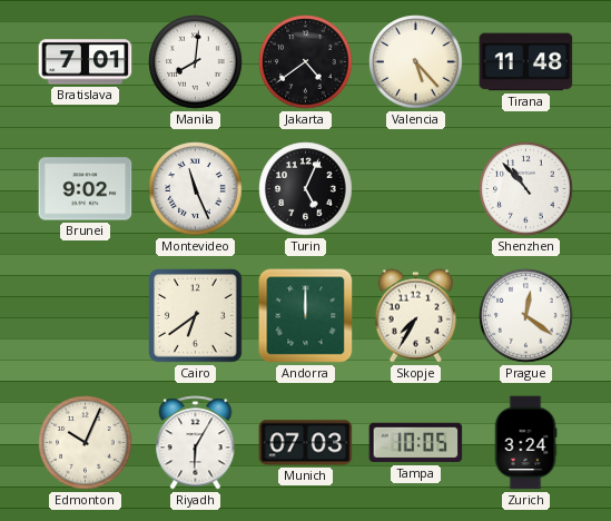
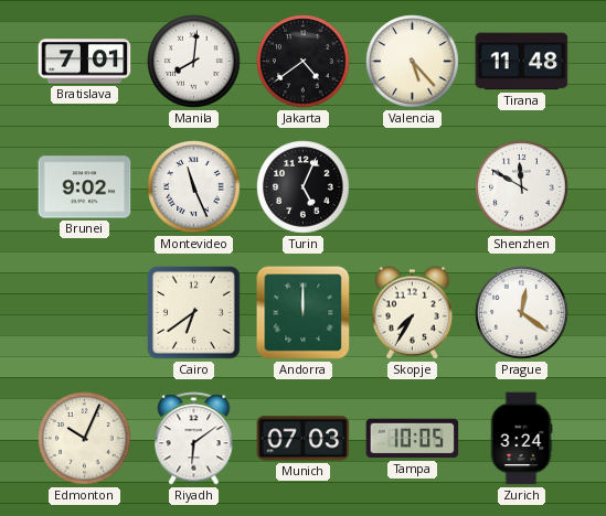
Shenzhen: 10:53 -> 11:50 (522, 187)
Riyadh: 6:05 -> 6:09 (194, 439)
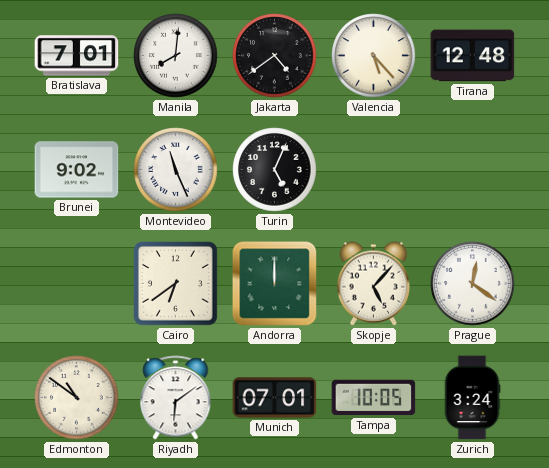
Tirana: 11:48 -> 12:48 (473, 56)
Shenzhen: 11:50 -> none (522, 187)
Skopje: 7:35 -> 5:07 (373, 284)
Edmonton: 10:04 -> 10:51 (77, 398)
Munich: 07:03 -> 07:01 (275, 398)
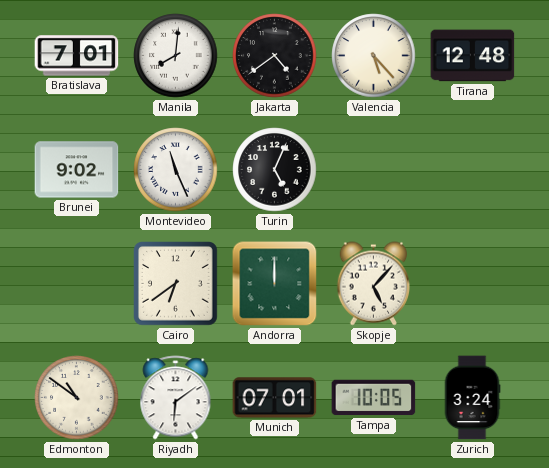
Prague: 12:21 -> none (473, 284)
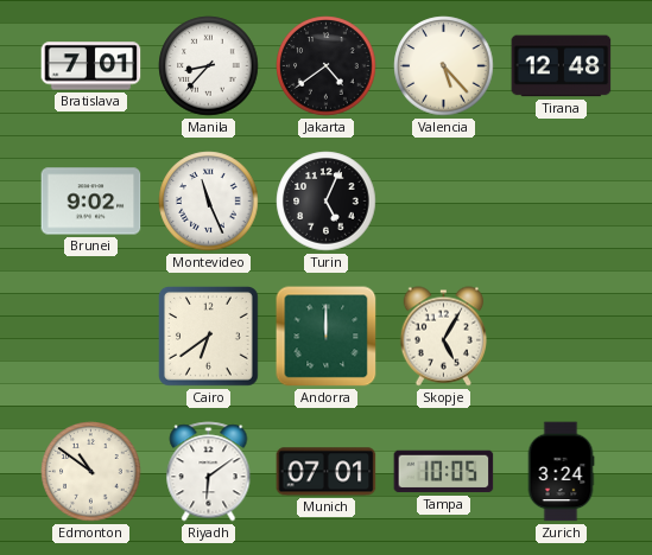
Manila: 8:01 -> 8:37 (209, 66)
Skopje: 5:07 -> 5:05 (443, 337)
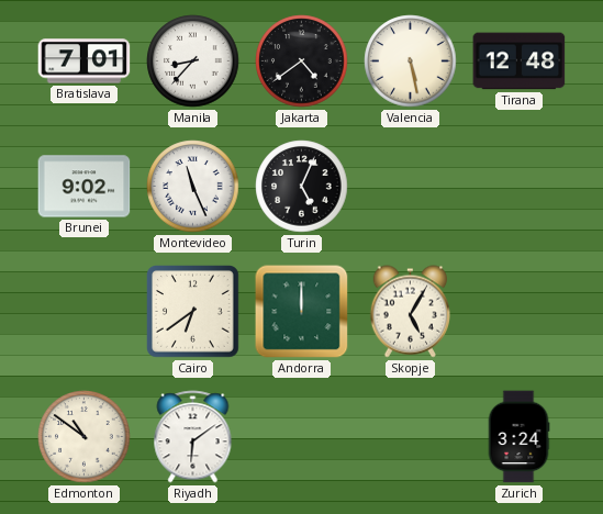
Valencia: 5:23 -> 5:28 (411, 62)
Munich: 07:01 -> none (327, 472)
Tampa: 10:05 -> none (444, 472)
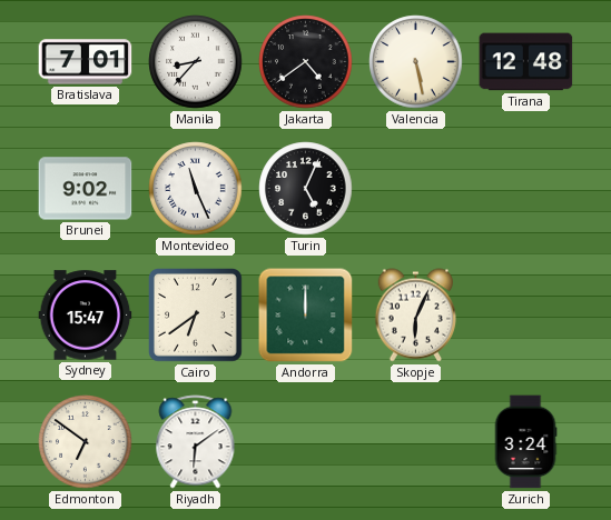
Sydney: none -> 15:47 (86, 316)
Skopje: 5:05 -> 6:04 (415, 316)
Edmonton: 10:51 -> 6:51 (86, 442)
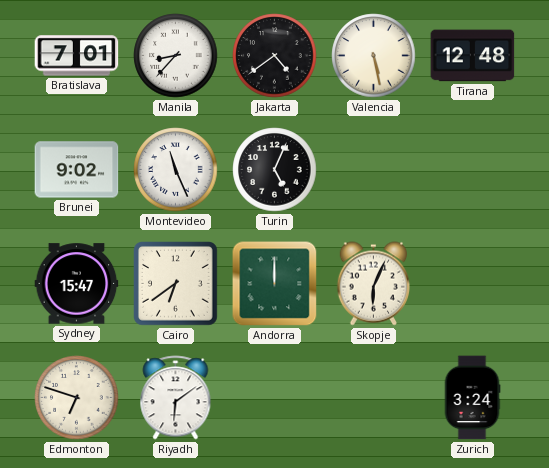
Edmonton: 6:51 -> 6:48 (77, 398)
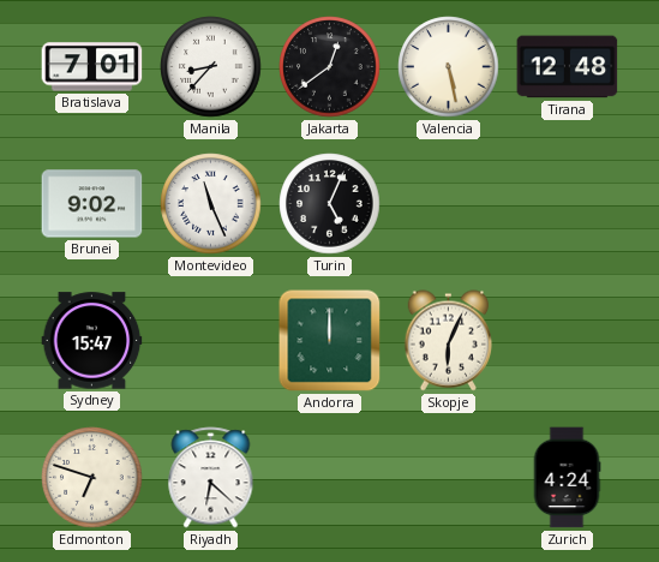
Jakarta: 4:39 -> 12:39 (330, 67)
Cairo: 6:39 -> none (176, 284)
Riyadh: 6:09 -> 6:22 (211, 478)
Zurich: 3:24 -> 4:24 (567, 478)
